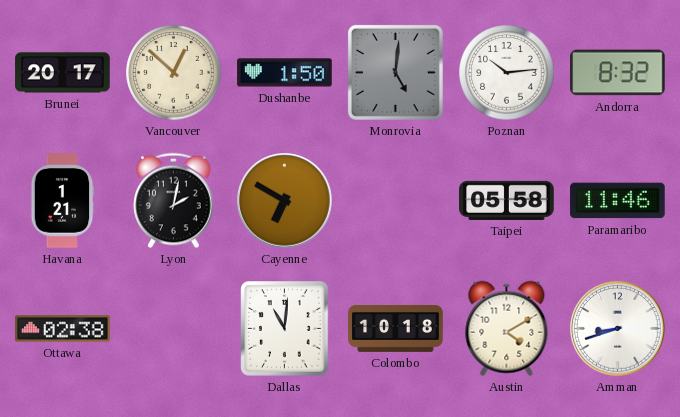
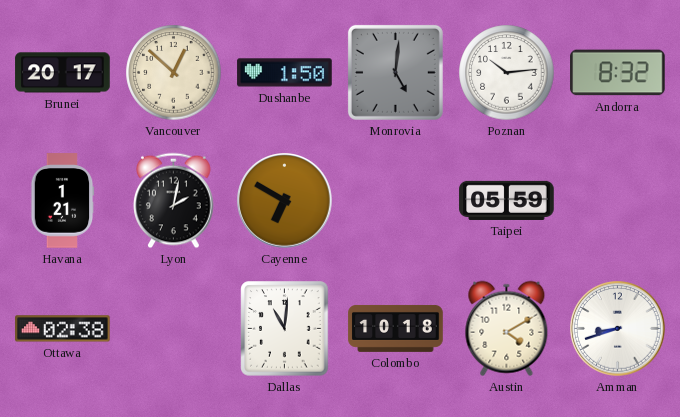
Taipei: 05:58 -> 05:59 (507, 200)
Paramaribo: 11:46 -> none (618, 201)
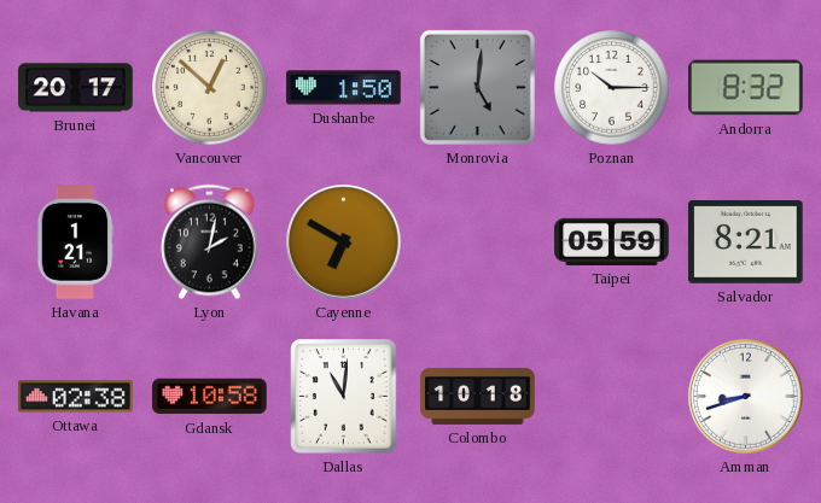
Poznan: 10:14 -> 10:15 (612, 88)
Salvador: none -> 8:21 (746, 242)
Gdansk: none -> 10:58 (210, 397)
Austin: 4:10 -> none (507, 329)
